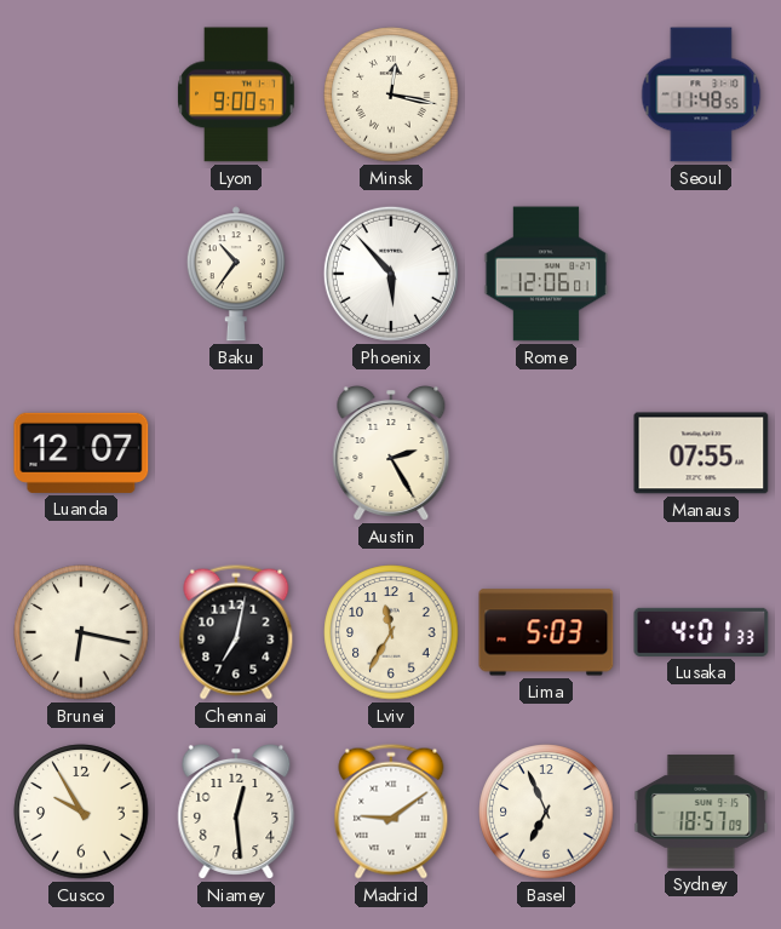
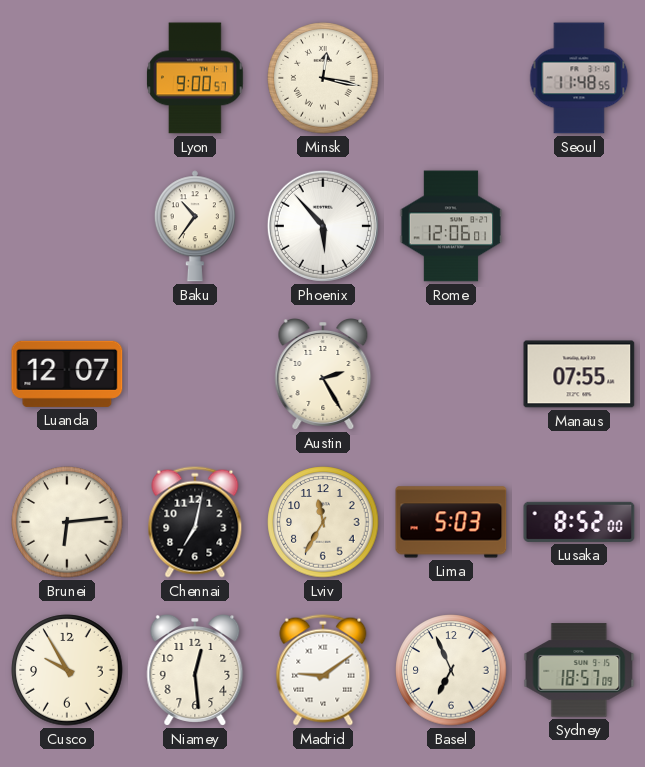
Brunei: 6:17 -> 6:14 (67, 522)
Lusaka: 4:01 -> 8:52 (579, 522)
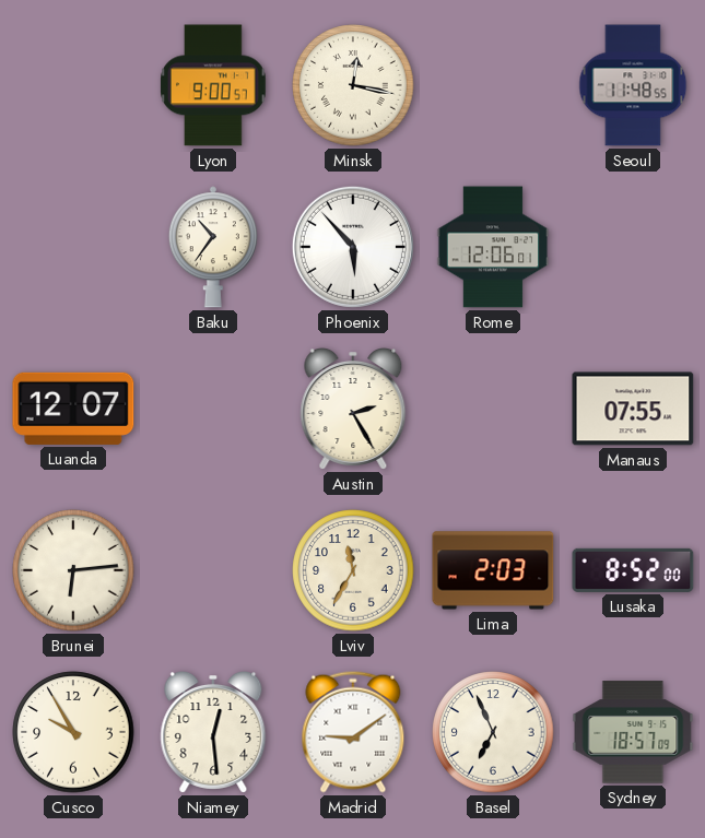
Chennai: 7:02 -> none (195, 522)
Lima: 5:03 -> 2:03 (493, 570)
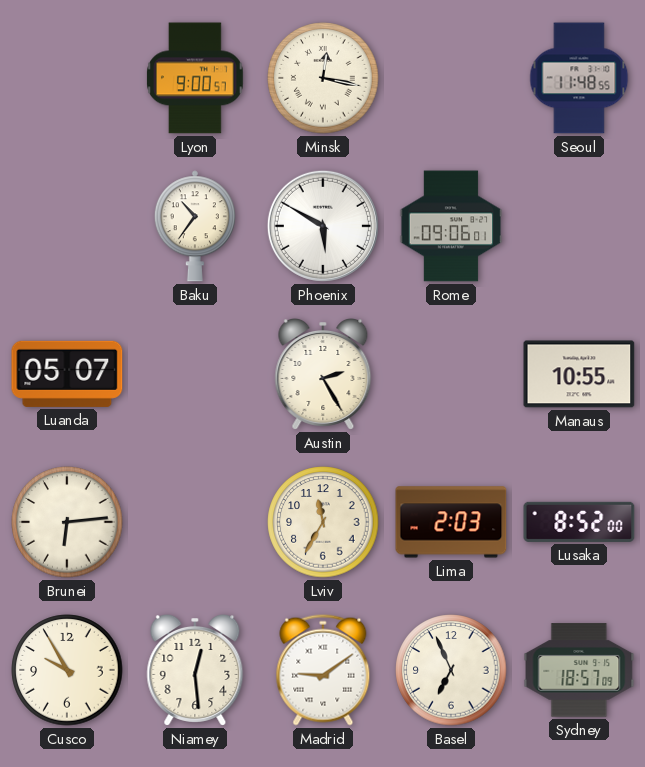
Phoenix: 5:53 -> 5:50 (323, 226)
Rome: 12:06 -> 09:06 (451, 226)
Luanda: 12:07 -> 05:07 (67, 374)
Manaus: 07:55 -> 10:55 (579, 374)
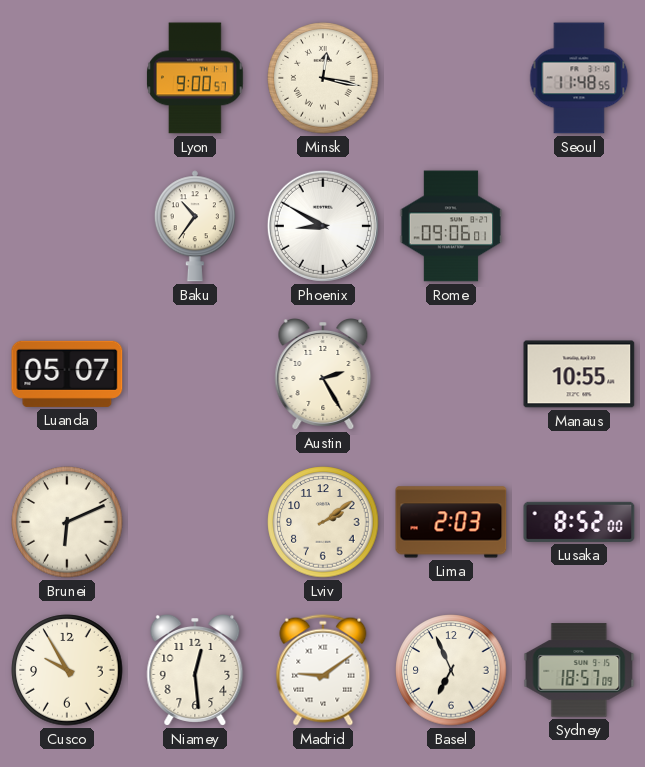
Phoenix: 5:50 -> 8:50 (323, 226)
Brunei: 6:14 -> 6:11 (67, 522)
Lviv: 11:35 -> 2:09 (323, 522)
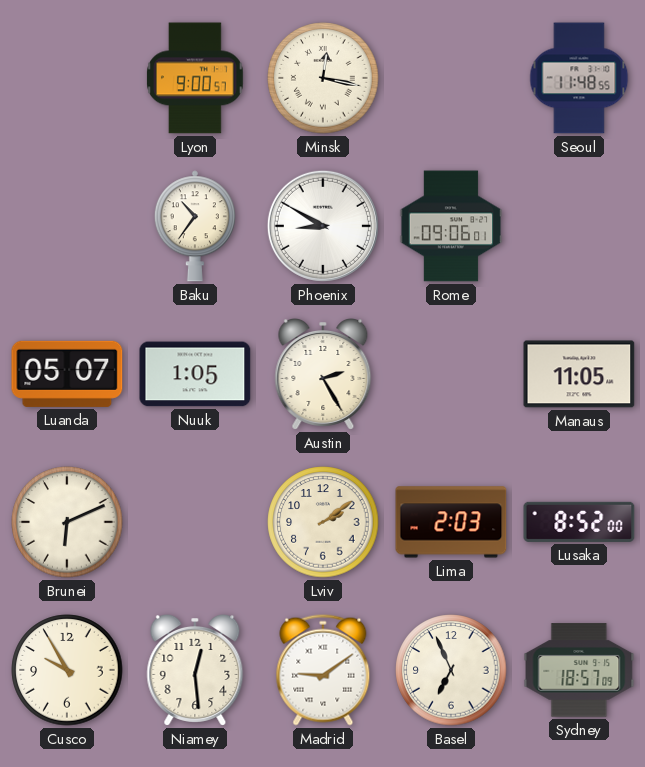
Nuuk: none -> 1:05 (195, 374)
Manaus: 10:55 -> 11:05 (579, 374)
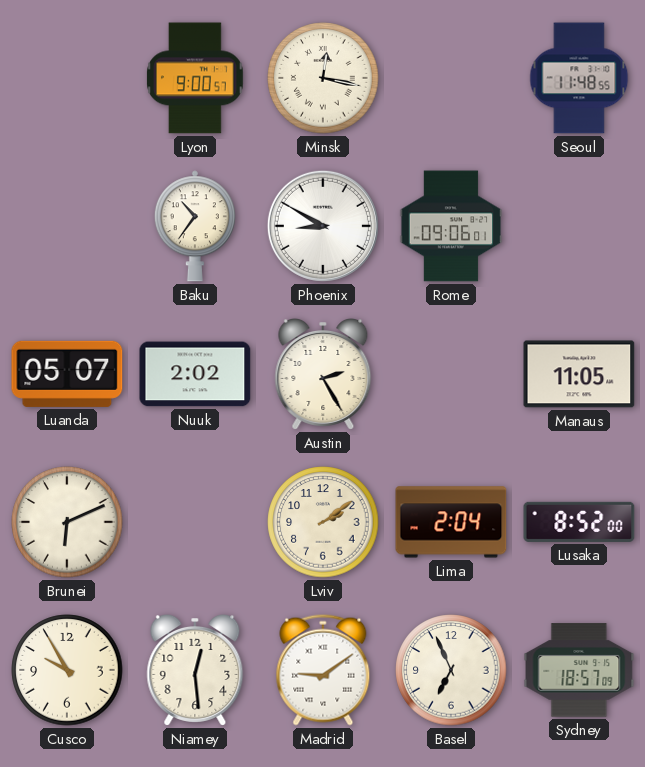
Nuuk: 1:05 -> 2:02 (195, 374)
Lima: 2:03 -> 2:04 (451, 522)
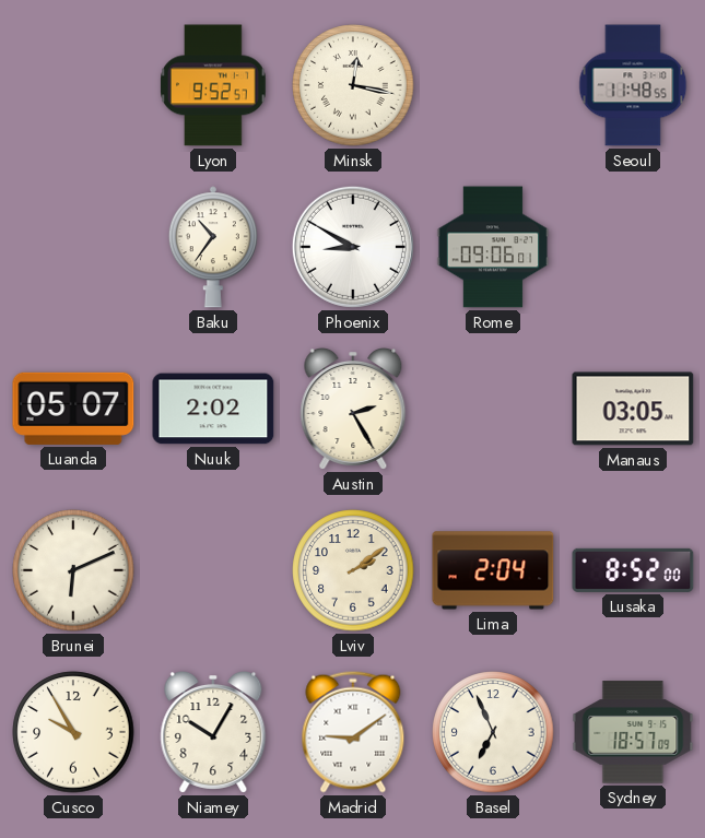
Lyon: 9:00 -> 9:52 (214, 85)
Manaus: 11:05 -> 03:05 (633, 409)
Niamey: 12:29 -> 10:05 (213, 733)
